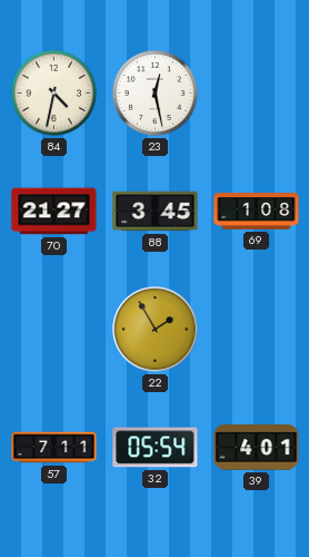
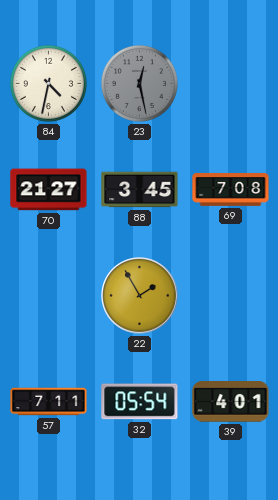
23 dial: white -> grey (139, 83)
69: 1:08 -> 7:08 (231, 190)
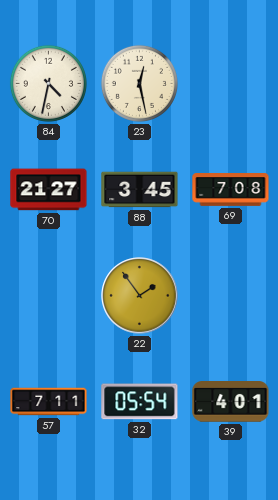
23 dial: grey -> cream (139, 83)
22: 1:55 -> 1:54 (140, 296)
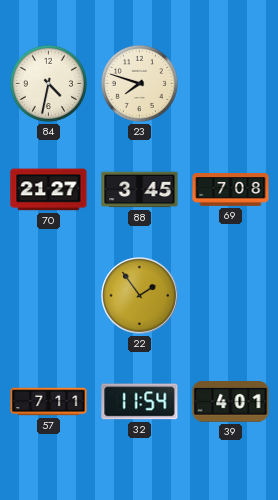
23: 12:28 -> 7:48 (139, 83)
32: 05:54 -> 11:54 (140, 402)
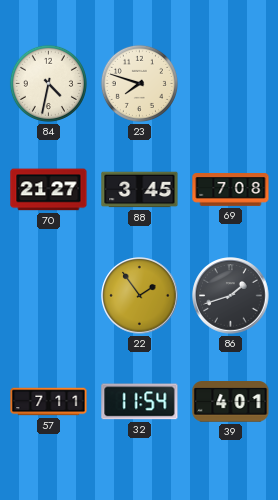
86: none -> 1:42 (231, 296)
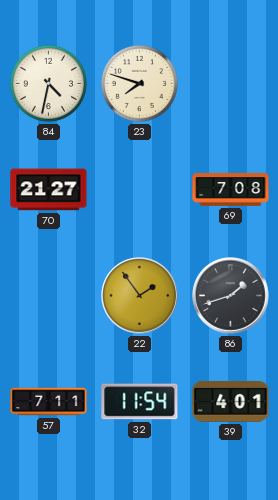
88: 3:45 -> none (140, 190)
